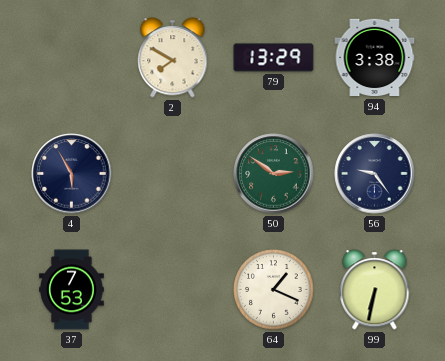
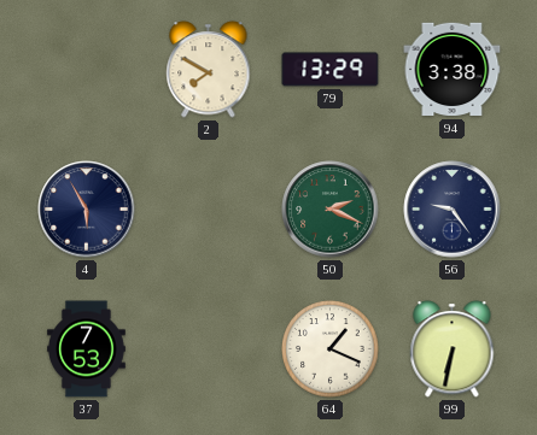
50: 2:51 -> 2:19 (331, 210)
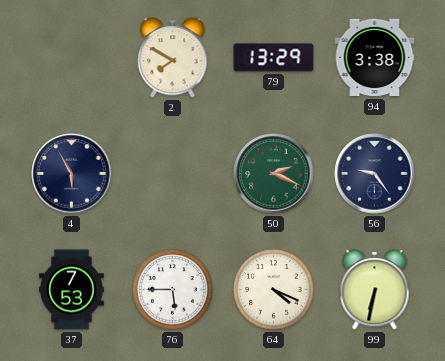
76: none -> 5:45 (173, 290)
64: 1:19 -> 4:19 (274, 290)
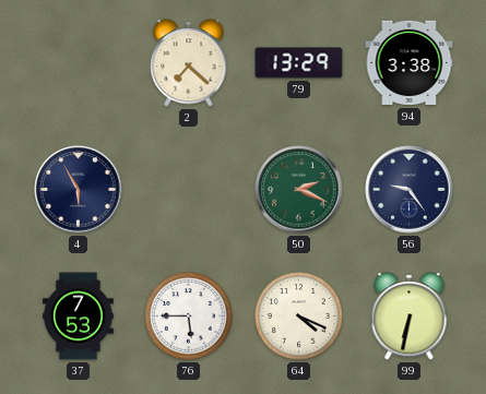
2: 7:50 -> 7:22 (189, 63)
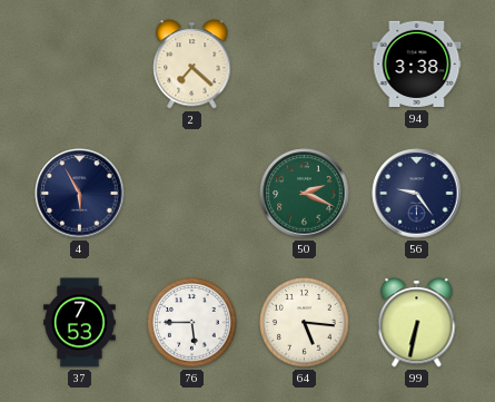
79: 13:29 -> none (299, 63)
64: 4:19 -> 5:16 (305, 323)
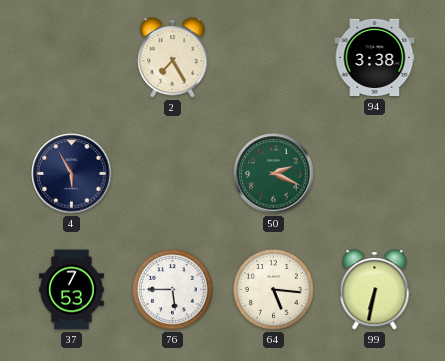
2: 7:22 -> 7:25 (173, 58)
56: 9:24 -> none (417, 194)
